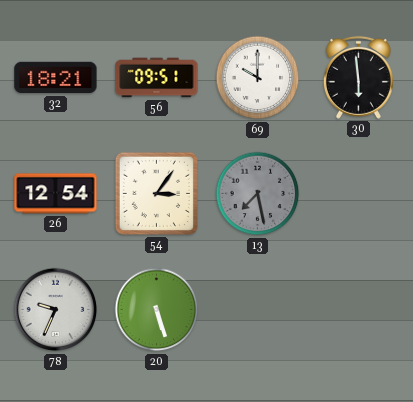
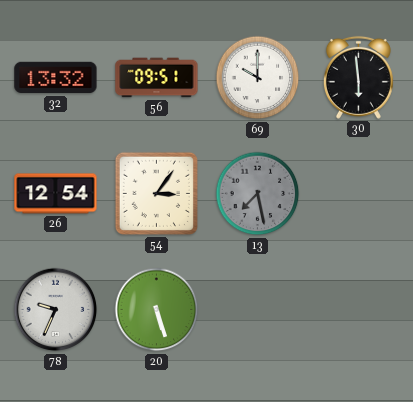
32: 18:21 -> 13:32 (56, 78)
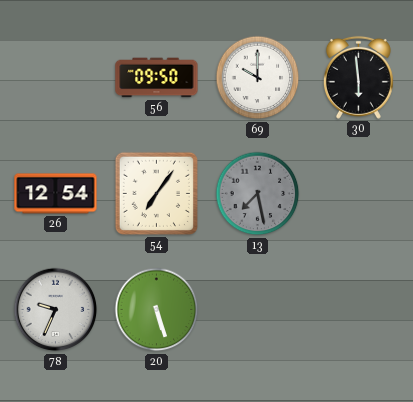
32: 13:32 -> none (56, 78)
56: 09:51 -> 09:50 (157, 78)
54: 3:06 -> 7:06 (156, 193)
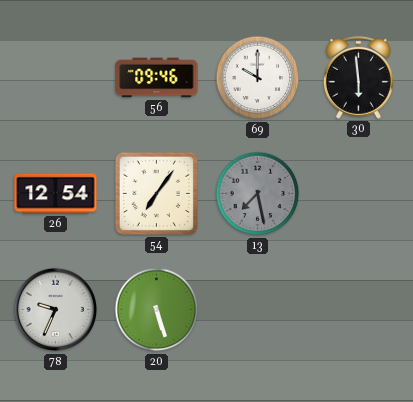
56: 09:50 -> 09:46 (157, 78)
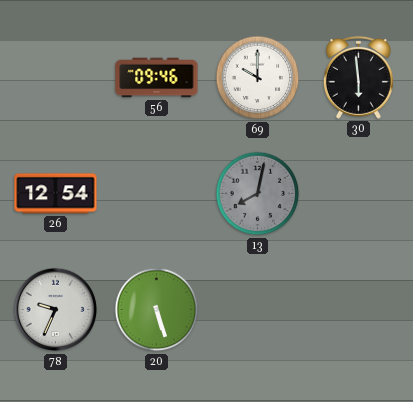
54: 7:06 -> none (156, 193)
13: 7:28 -> 8:02 (258, 194)
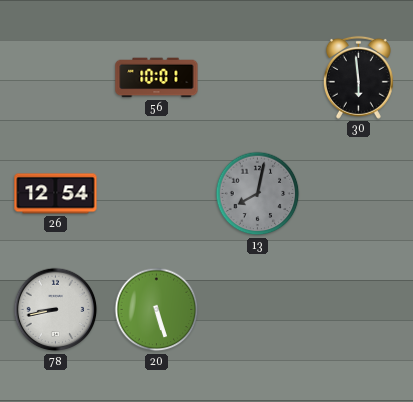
56: 09:46 -> 10:01 (157, 78)
69: 10:00 -> none (258, 78)
78: 9:34 -> 8:43 (56, 310)
